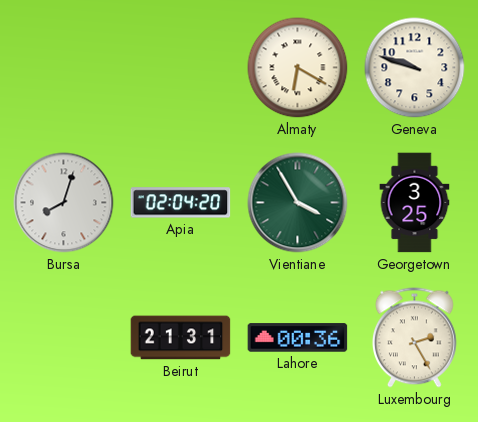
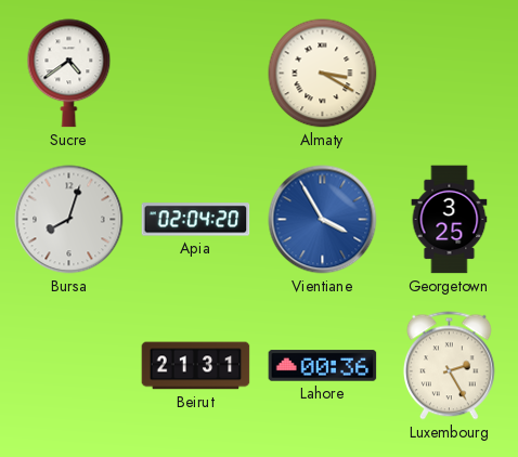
Sucre: none -> 4:39 (69, 74)
Almaty: 6:20 -> 3:20 (323, 74)
Geneva: 9:48 -> none (415, 68)
Vientiane dial: green -> blue (323, 220)
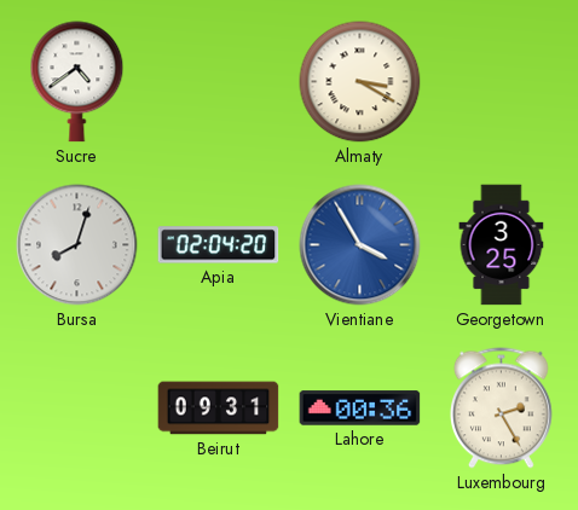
Beirut: 21:31 -> 09:31 (219, 408)
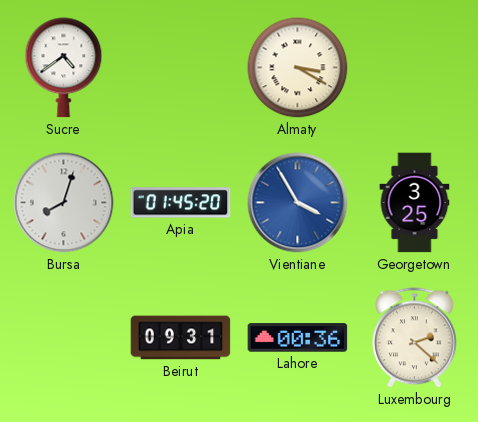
Apia: 02:04 -> 01:45 (181, 203)
Luxembourg: 2:25 -> 2:22 (414, 338)
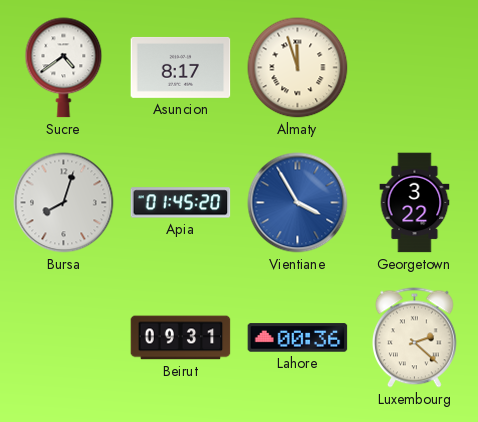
Asuncion: none -> 8:17 (181, 67)
Almaty: 3:20 -> 11:57 (298, 68)
Georgetown: 3:25 -> 3:22 (415, 203)
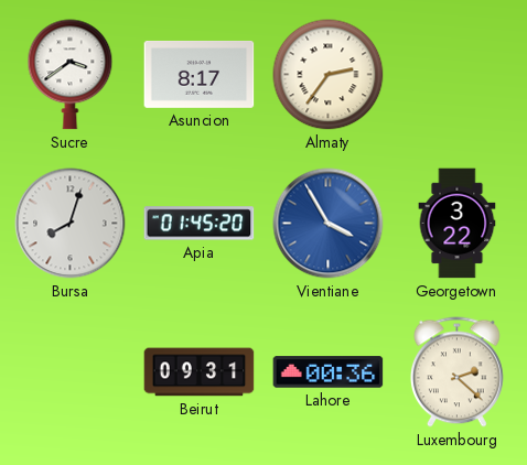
Sucre: 4:39 -> 3:39 (71, 75)
Almaty: 11:57 -> 2:36 (329, 75)
